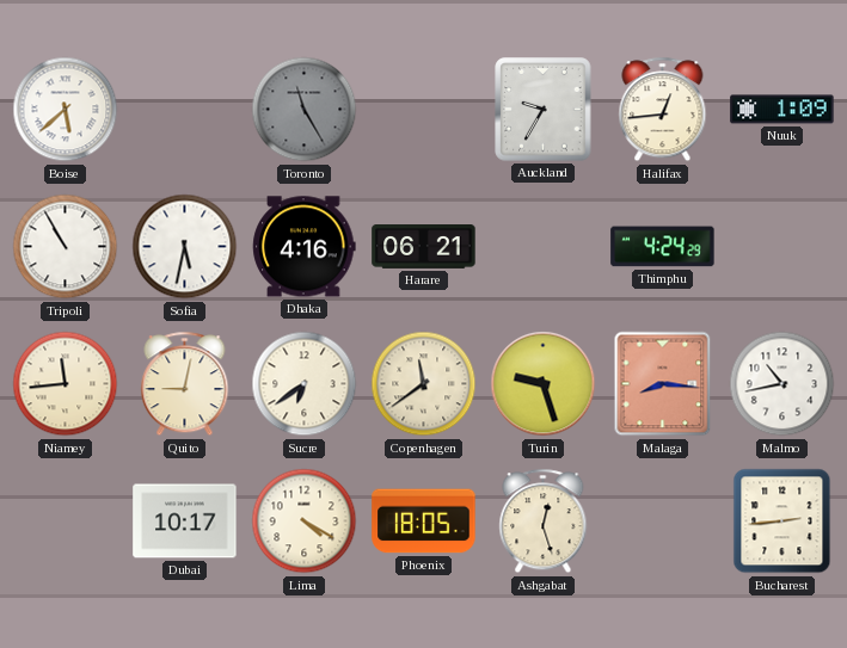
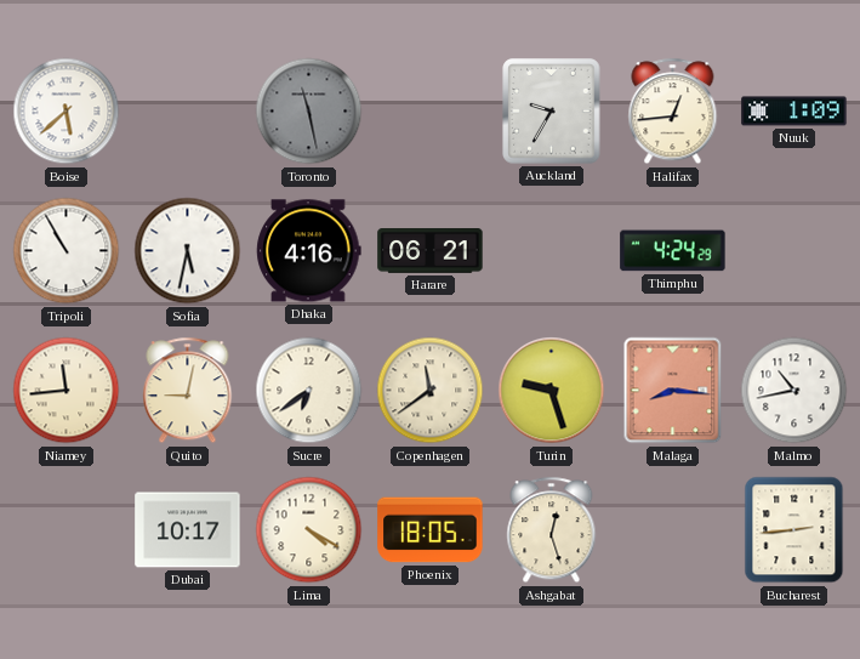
Toronto: 11:25 -> 11:28 (309, 112)
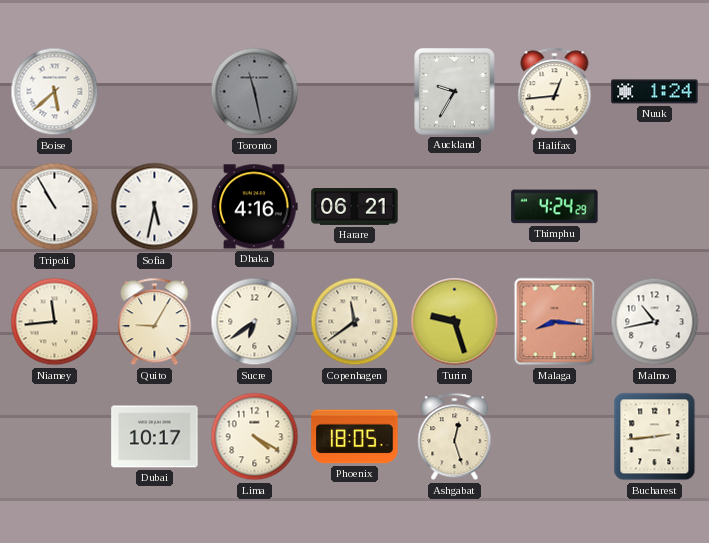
Nuuk: 1:09 -> 1:24 (655, 92)
Quito: 9:02 -> 9:05 (155, 322)
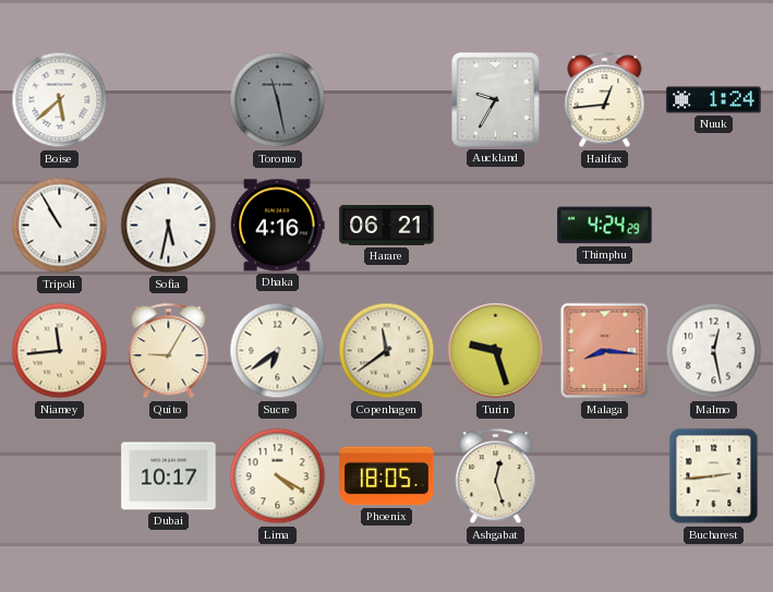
Malmo: 10:43 -> 12:28 (714, 351)
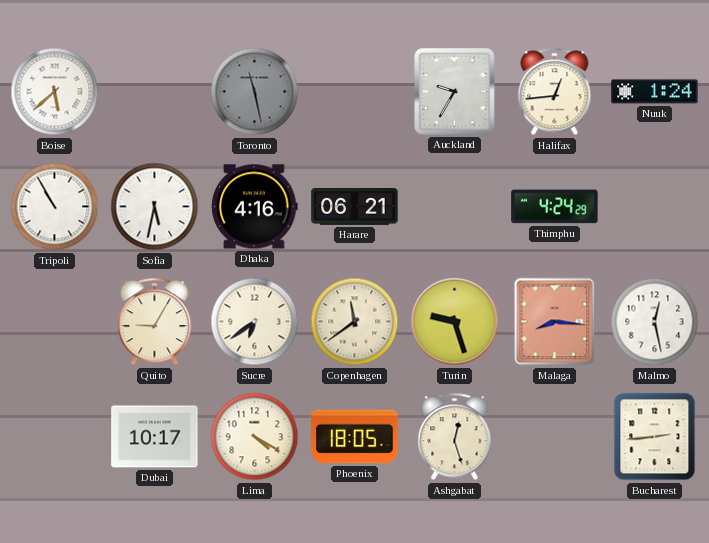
Niamey: 11:44 -> none (60, 351)
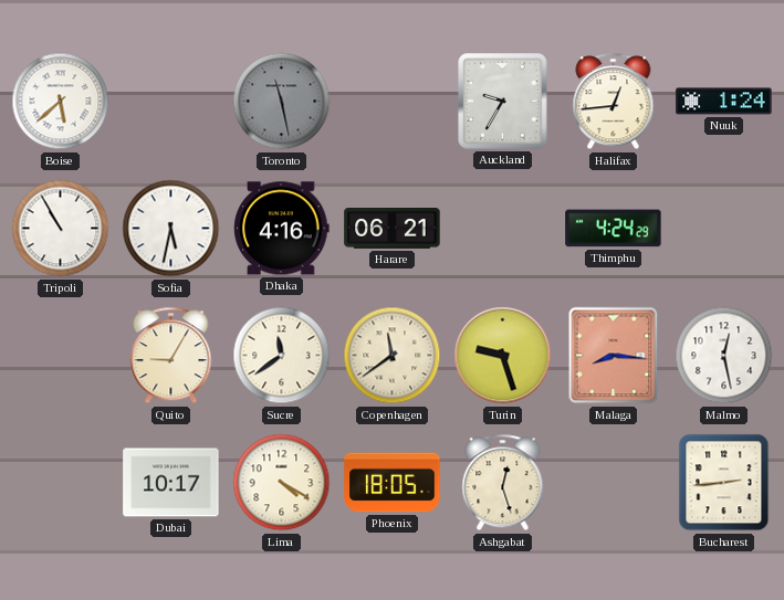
Sucre: 6:39 -> 11:39 (282, 356)
